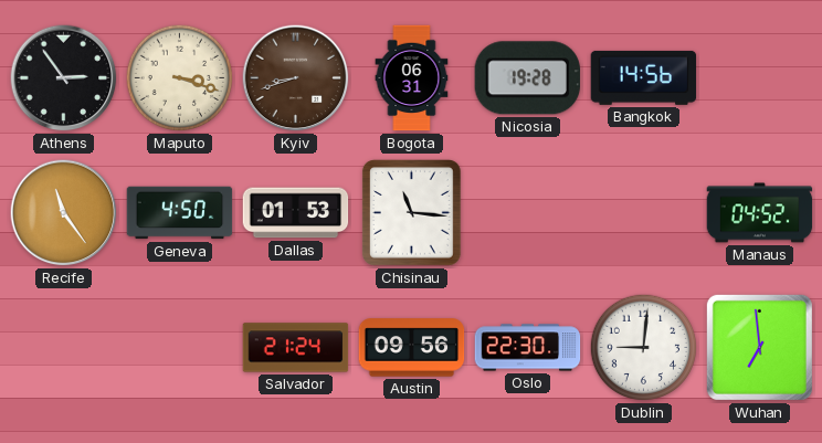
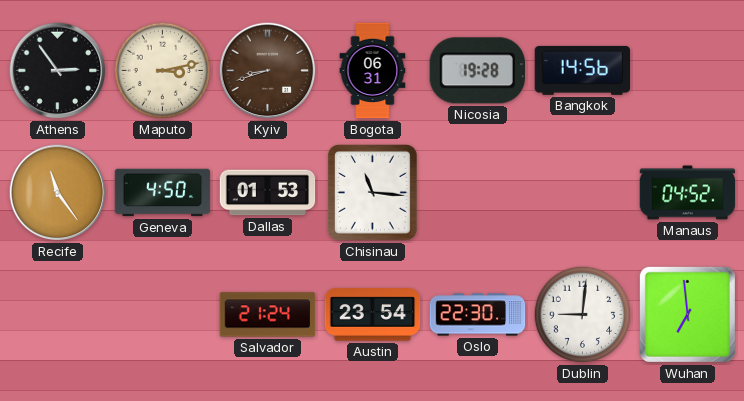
Maputo: 3:18 -> 3:13 (163, 71)
Austin: 09:56 -> 23:54 (373, 315)
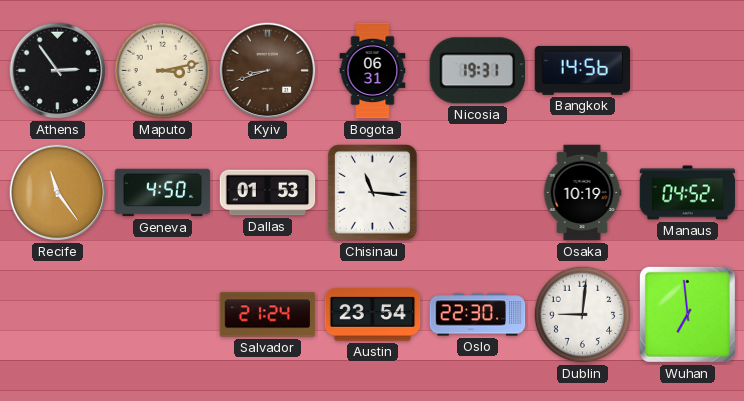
Nicosia: 19:28 -> 19:31 (477, 71)
Osaka: none -> 10:19 (582, 193)
